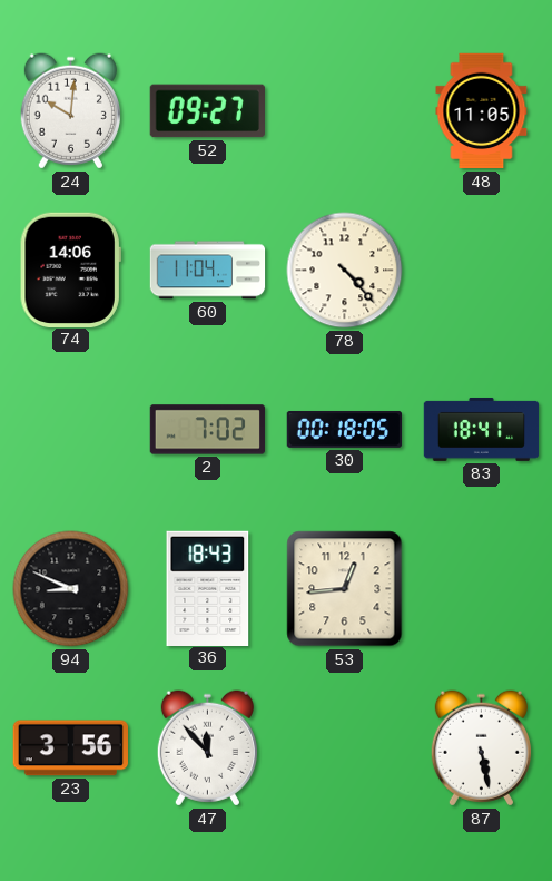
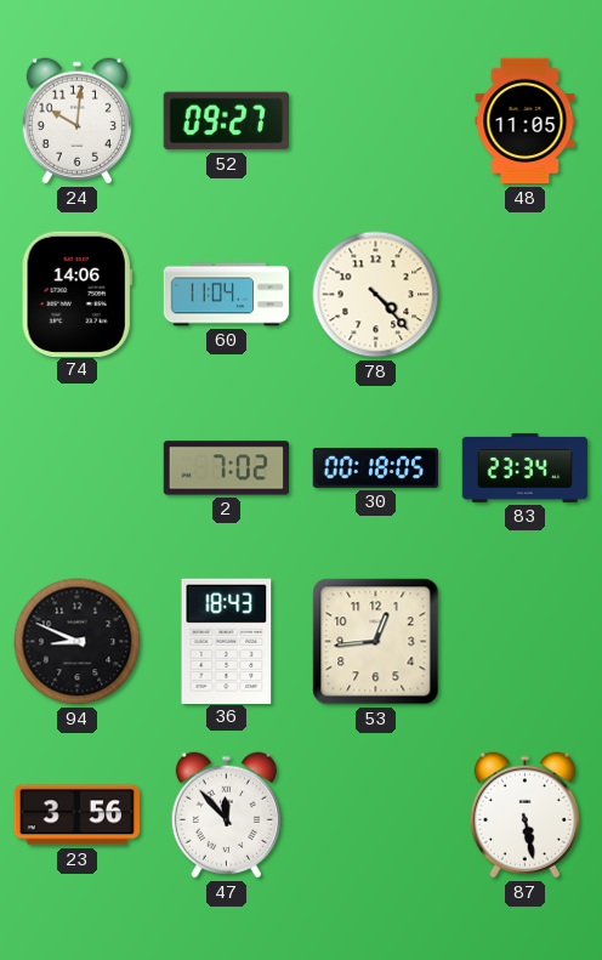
83: 18:41 -> 23:34 (526, 467)
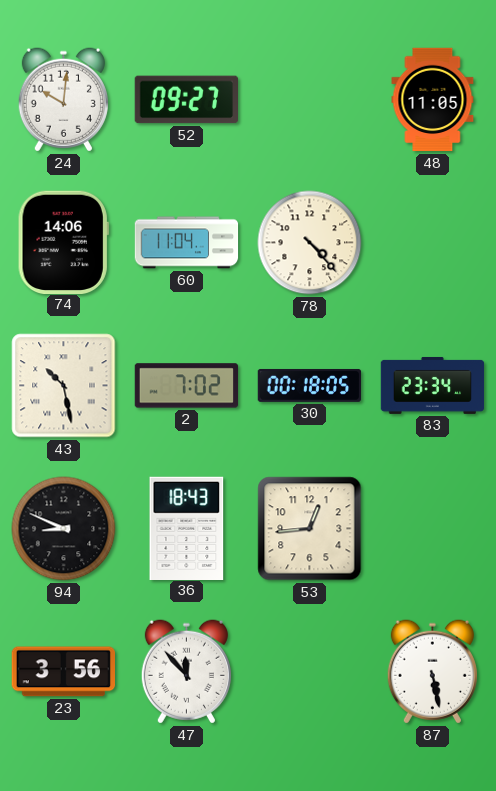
43: none -> 10:28 (64, 386)
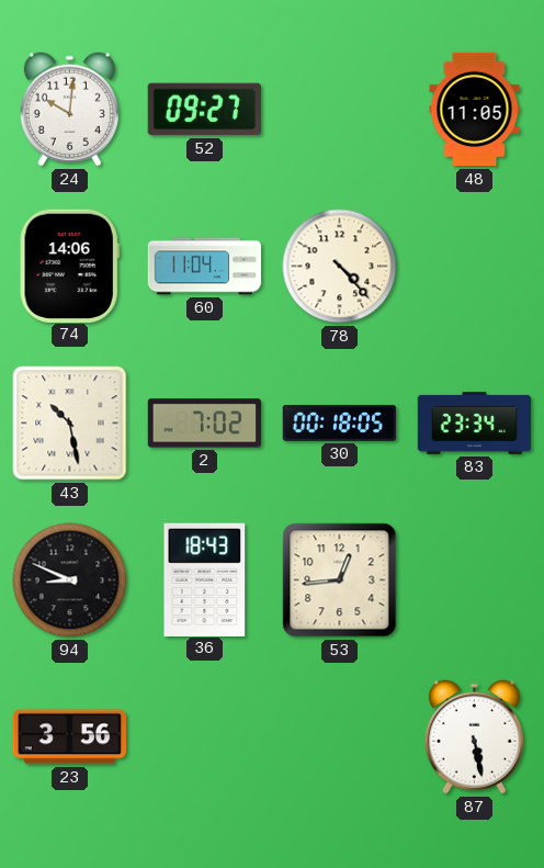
47: 11:53 -> none (186, 672)
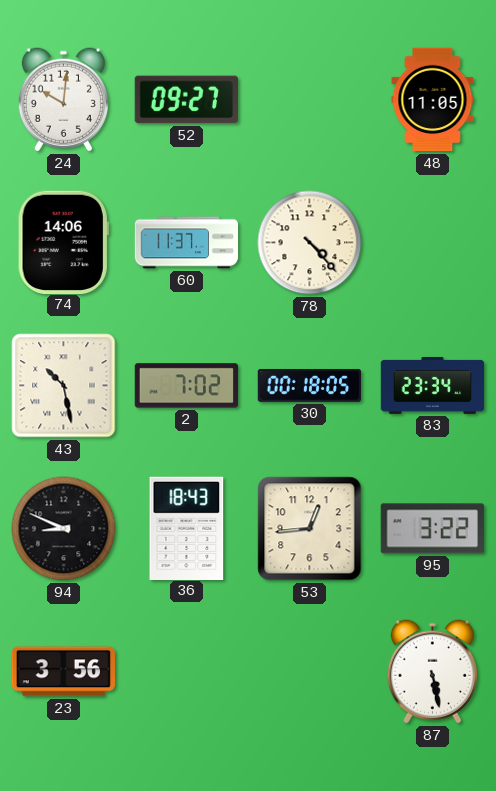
60: 11:04 -> 11:37 (187, 243)
95: none -> 3:22 (432, 529)
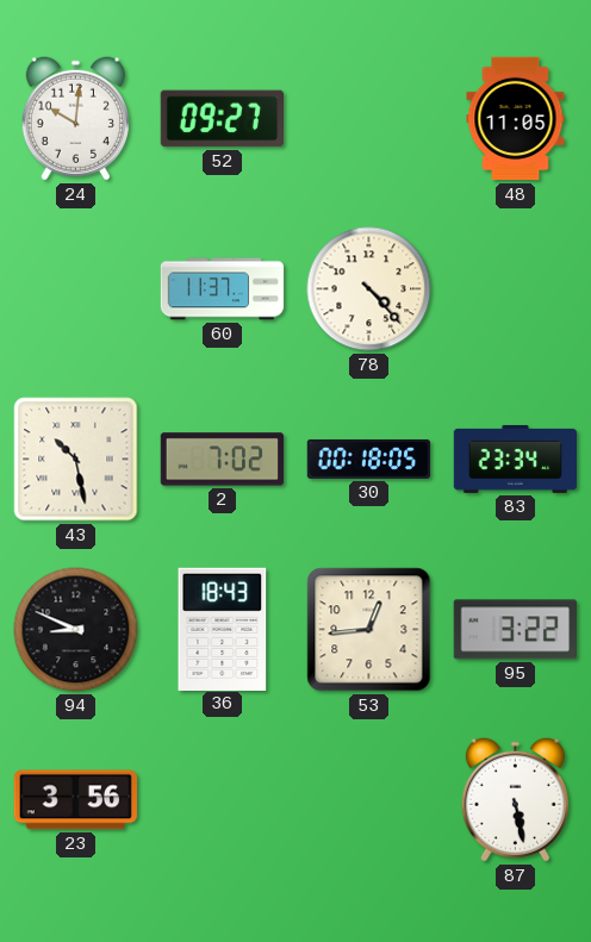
74: 14:06 -> none (63, 242)
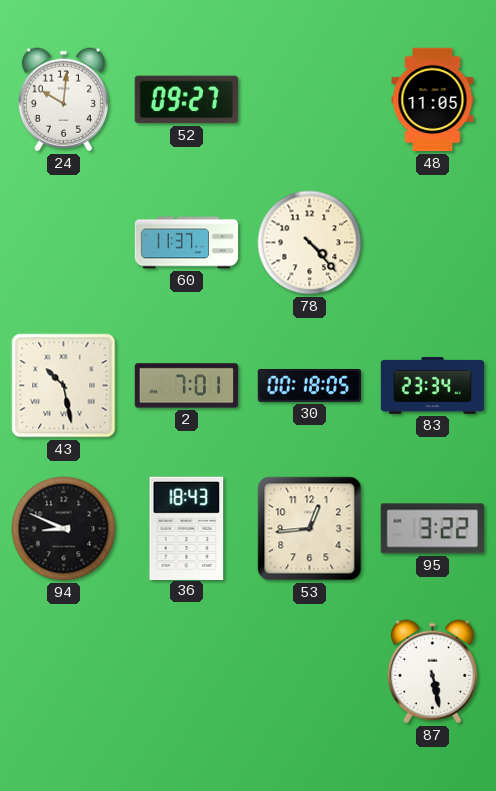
2: 7:02 -> 7:01 (187, 386)
23: 3:56 -> none (75, 800)
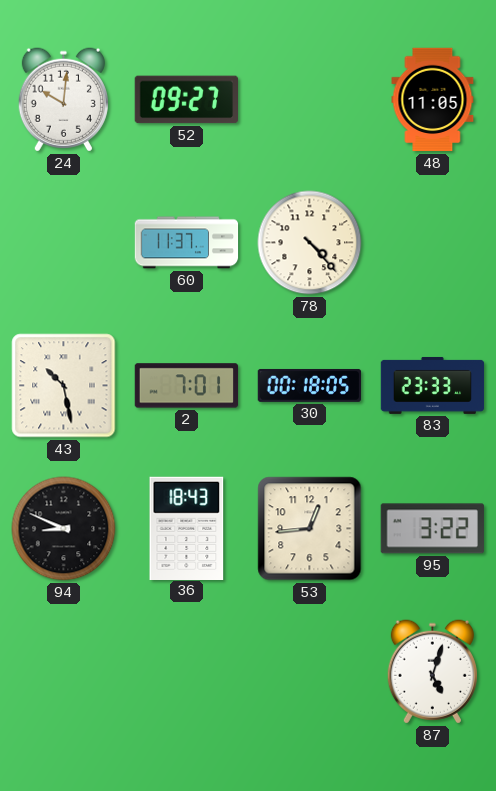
83: 23:34 -> 23:33 (433, 385)
87: 5:28 -> 5:03 (432, 672)
